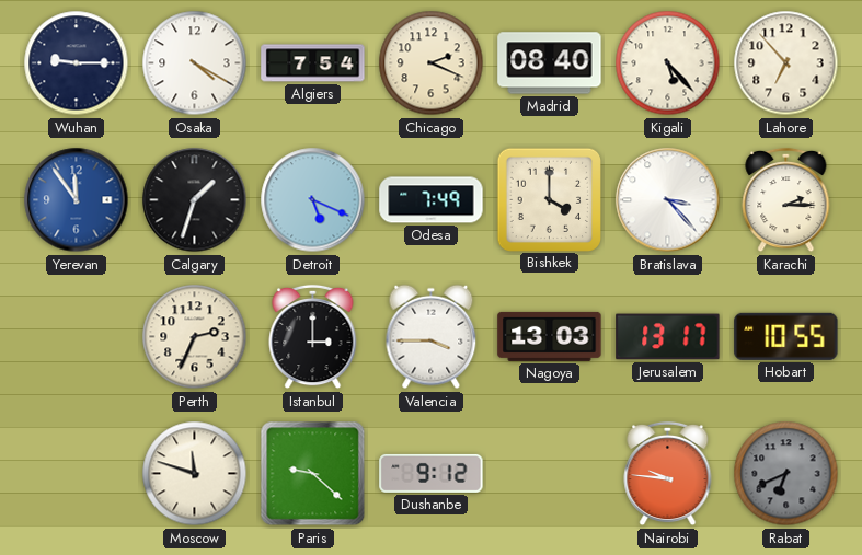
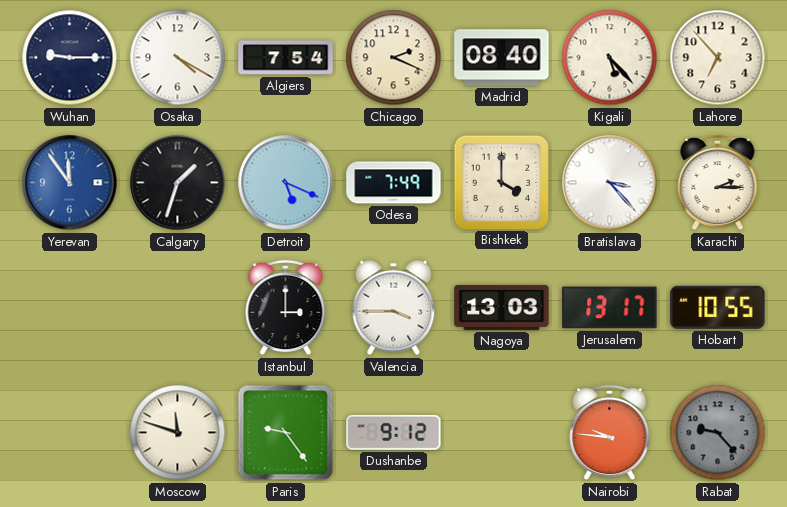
Perth: 2:34 -> none (195, 337)
Paris: 9:22 -> 9:24 (286, 433)
Rabat: 6:41 -> 9:23 (718, 433)
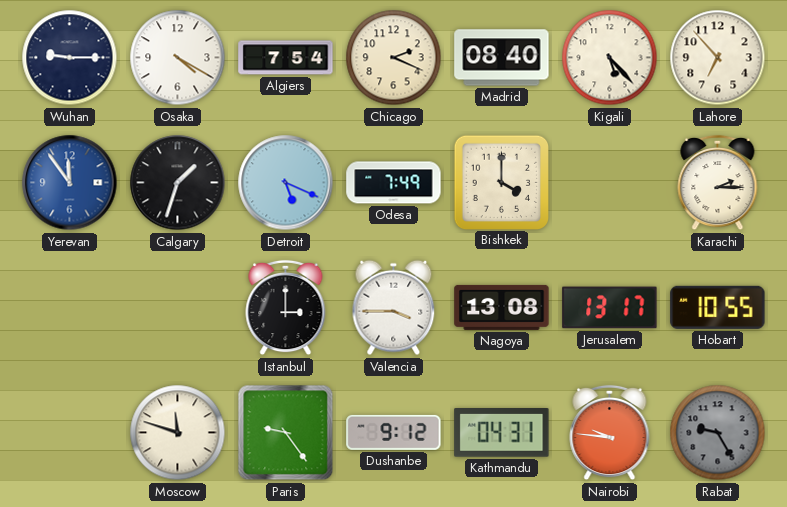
Bratislava: 3:23 -> none (610, 183)
Nagoya: 13:03 -> 13:08 (502, 307)
Kathmandu: none -> 04:31 (502, 433)
Rabat: 9:23 -> 9:25 (718, 433)
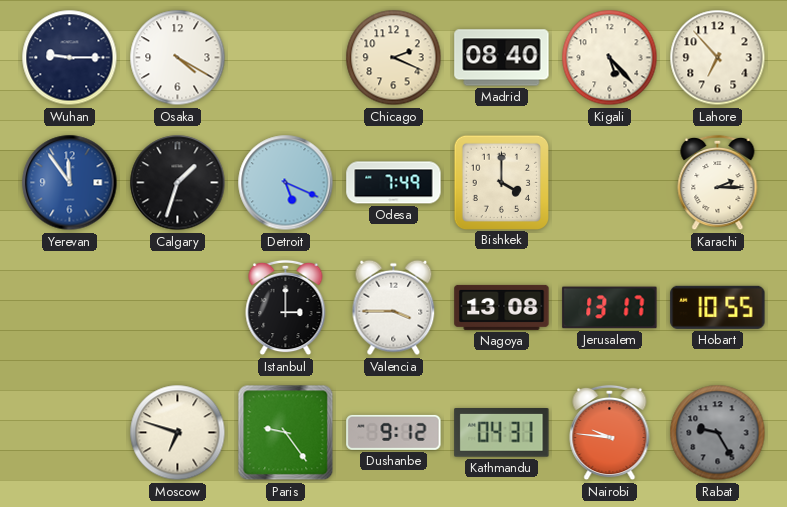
Algiers: 7:54 -> none (286, 58)
Moscow: 11:48 -> 6:48 (178, 433)
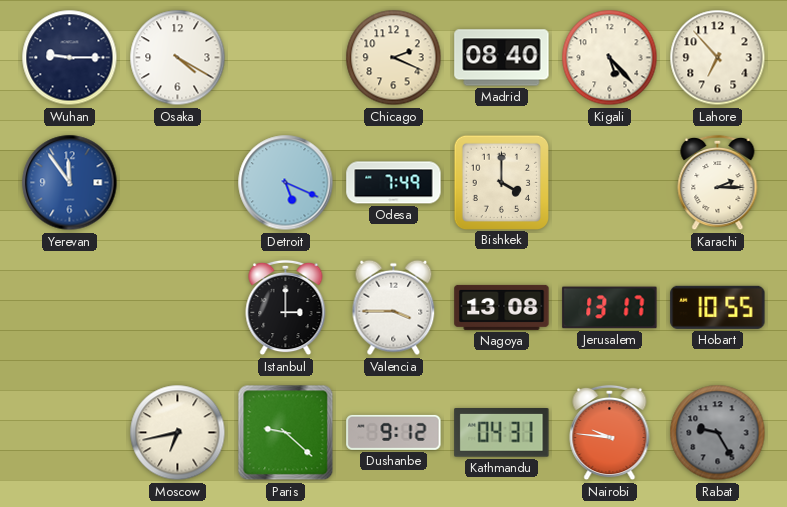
Calgary: 1:33 -> none (178, 183)
Moscow: 6:48 -> 6:43 (178, 433)
Paris: 9:24 -> 9:22 (286, 433)
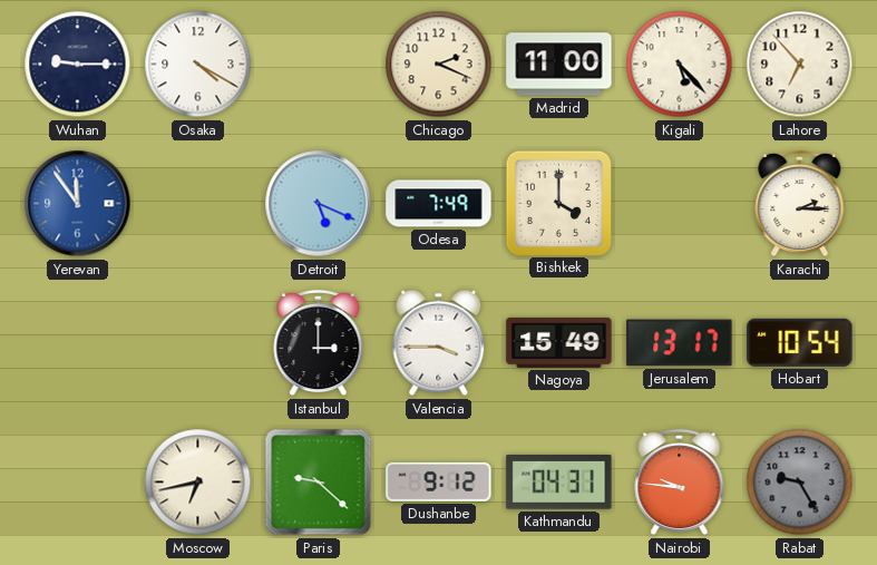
Madrid: 08:40 -> 11:00 (559, 65)
Nagoya: 13:08 -> 15:49 (559, 342)
Hobart: 10:55 -> 10:54 (800, 342)
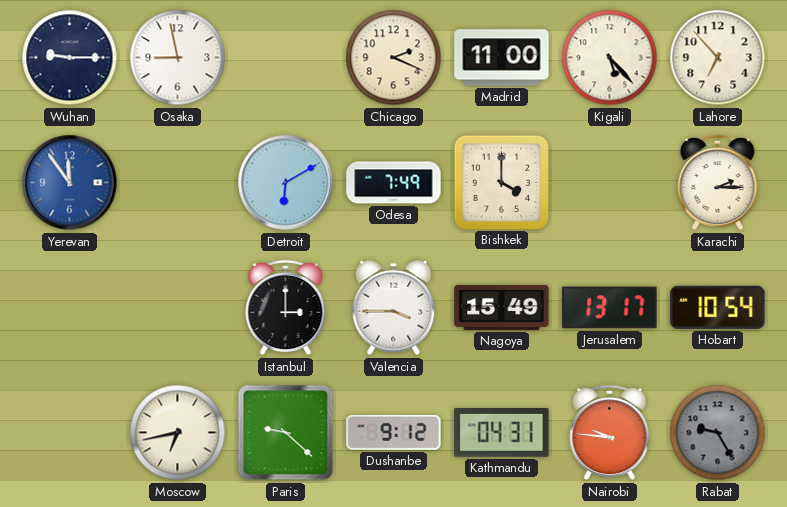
Osaka: 4:20 -> 8:58 (178, 58)
Detroit: 5:19 -> 6:10 (286, 183)
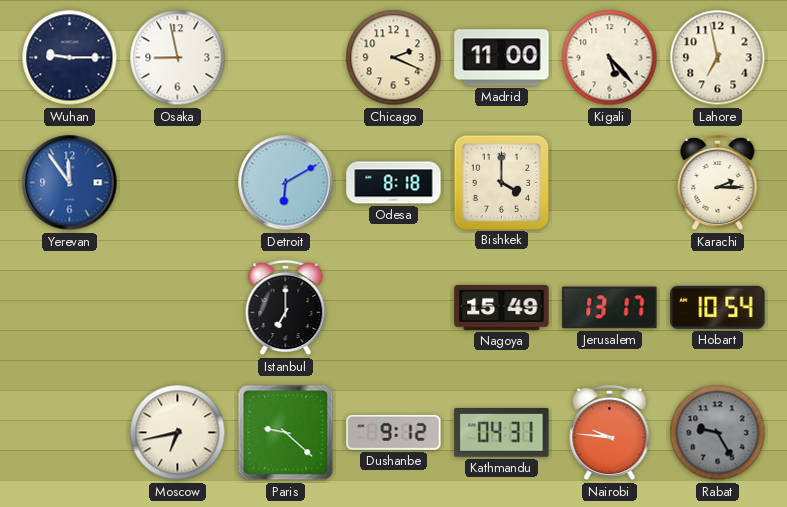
Lahore: 6:53 -> 6:58 (718, 58)
Odesa: 7:49 -> 8:18 (394, 183)
Istanbul: 3:00 -> 7:00 (286, 308)
Valencia: 3:45 -> none (394, 308)
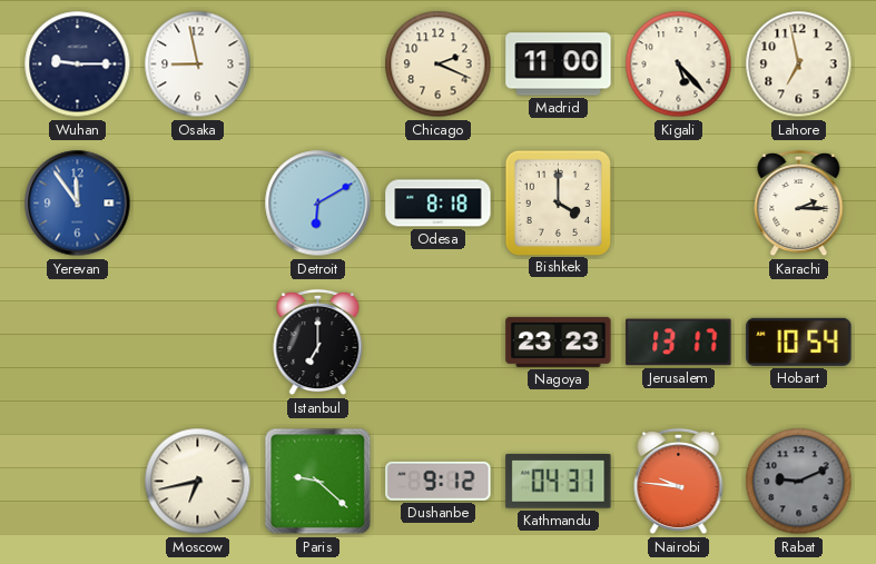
Nagoya: 15:49 -> 23:23 (559, 342)
Rabat: 9:25 -> 9:11 (799, 482)
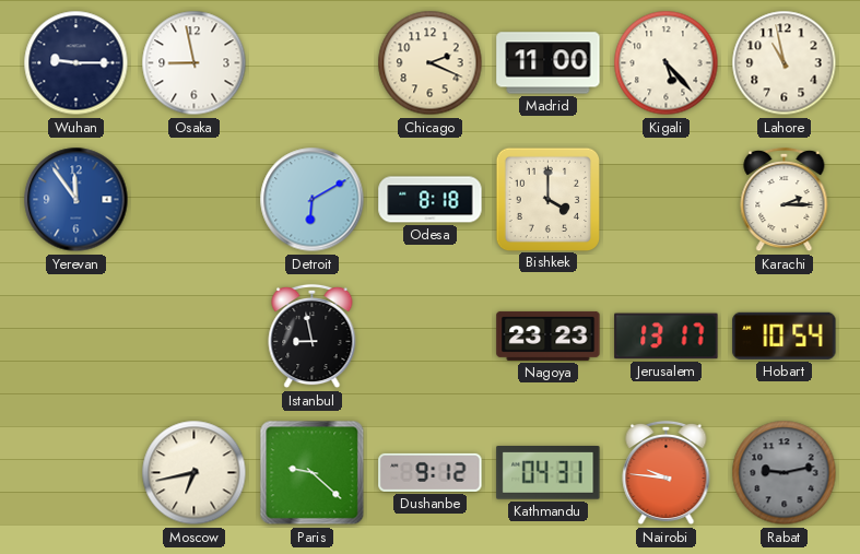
Lahore: 6:58 -> 10:58 (785, 63)
Istanbul: 7:00 -> 8:58 (313, 337)
Rabat: 9:11 -> 9:13 (785, 473)
